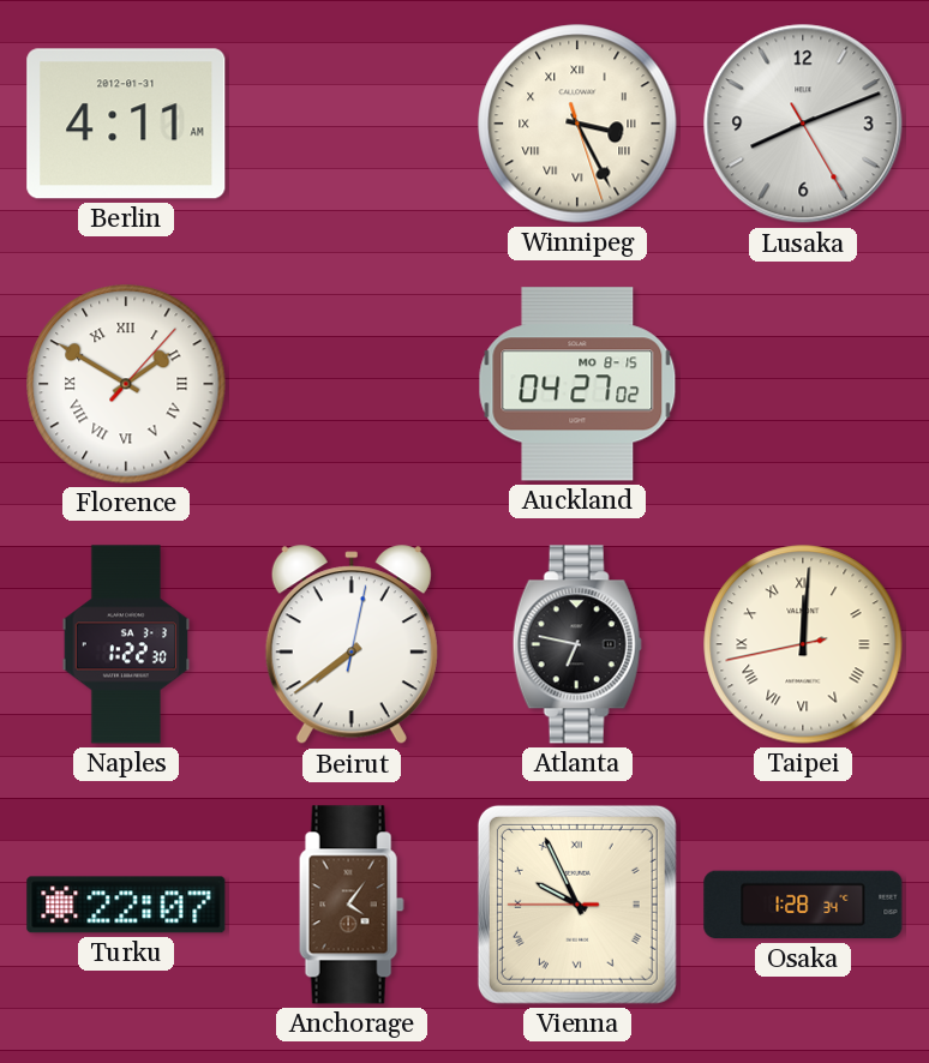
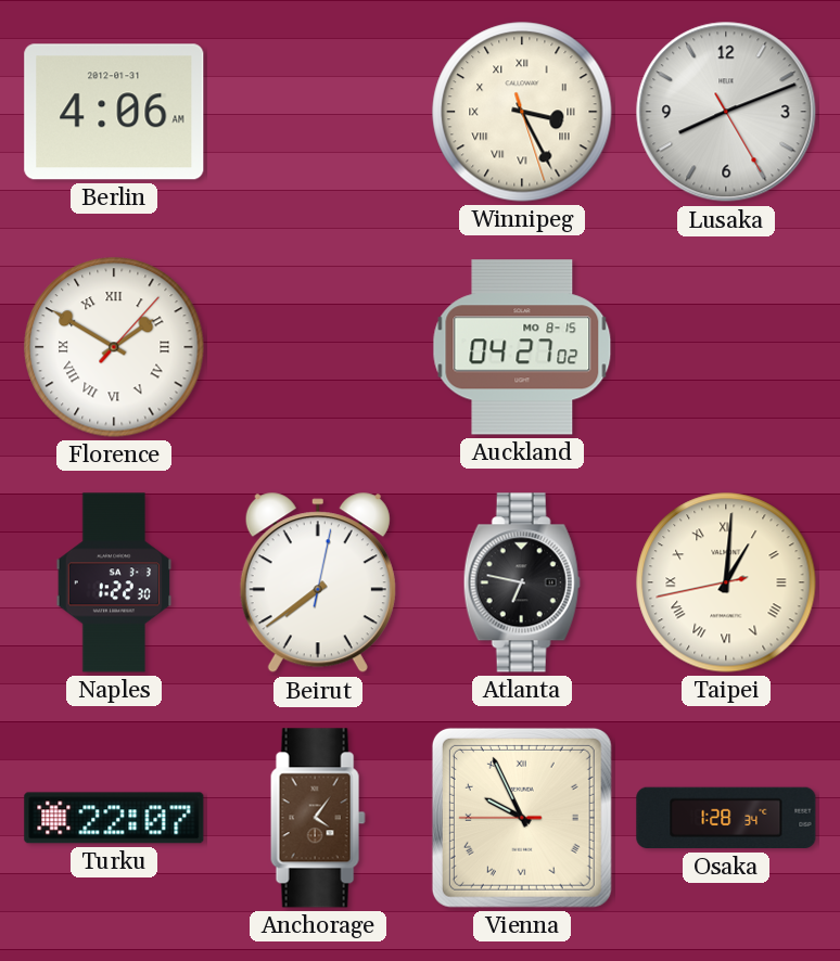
Berlin: 4:11 -> 4:06 (114, 112)
Taipei: 12:00 -> 1:00 (726, 582)
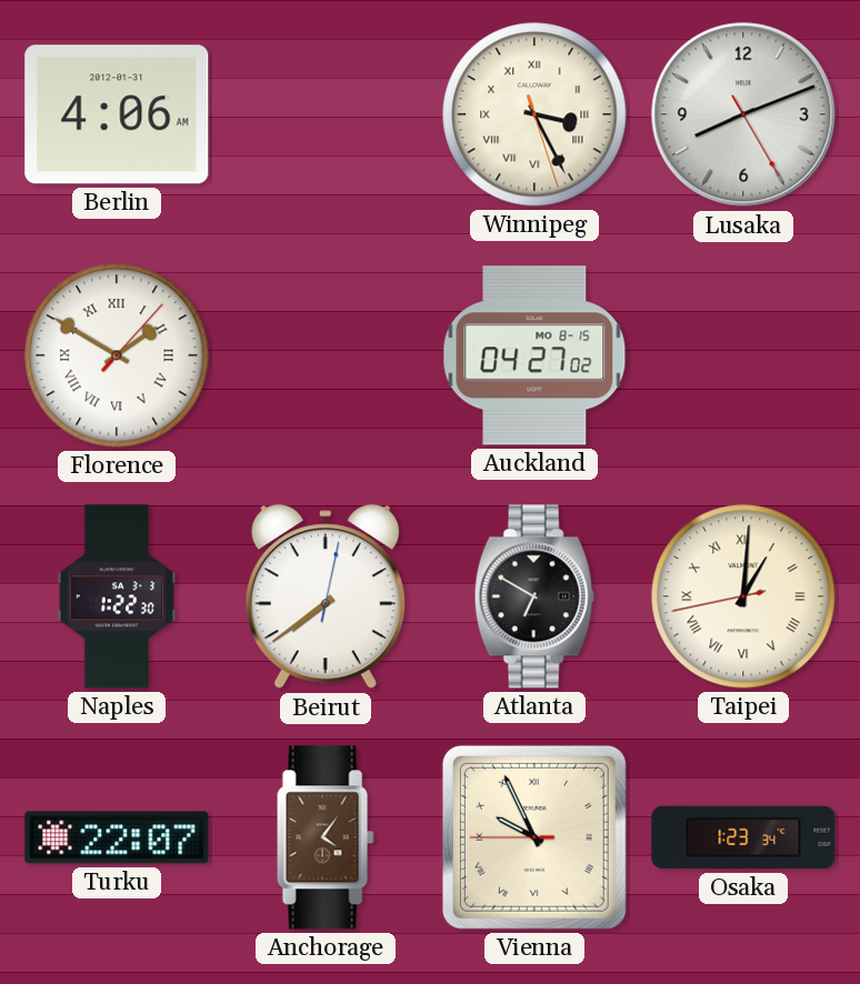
Atlanta: 6:47 -> 6:50 (534, 596)
Osaka: 1:28 -> 1:23 (743, 837)
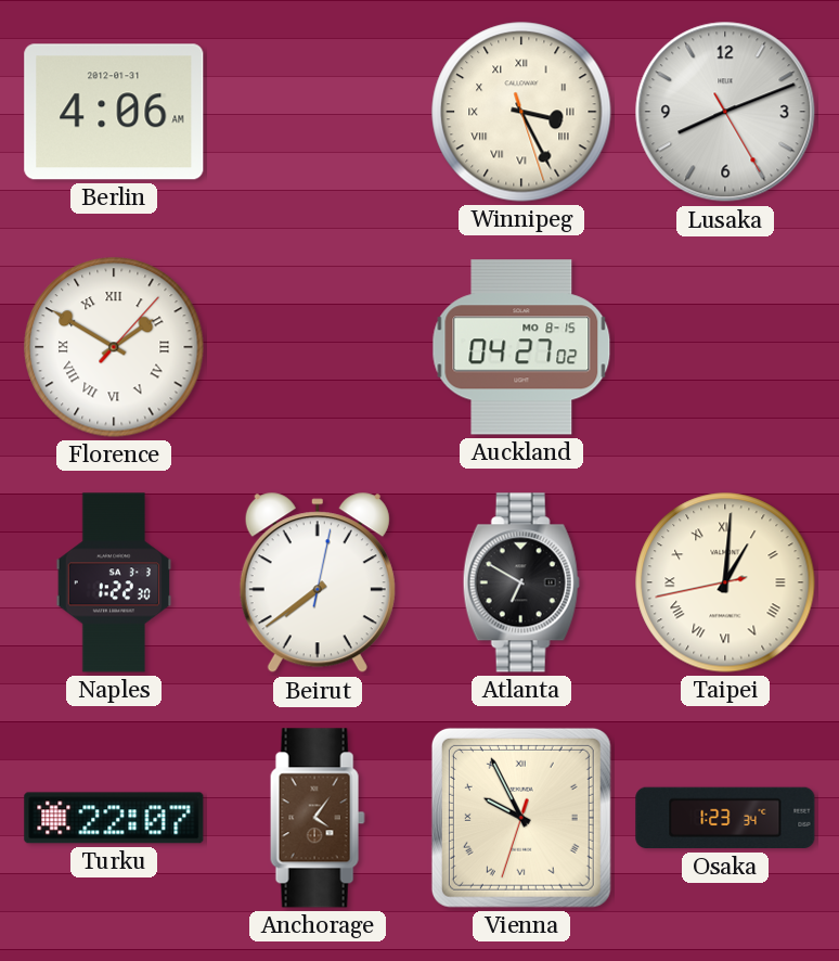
Vienna: 9:55:45 -> 9:55:33 (521, 818)
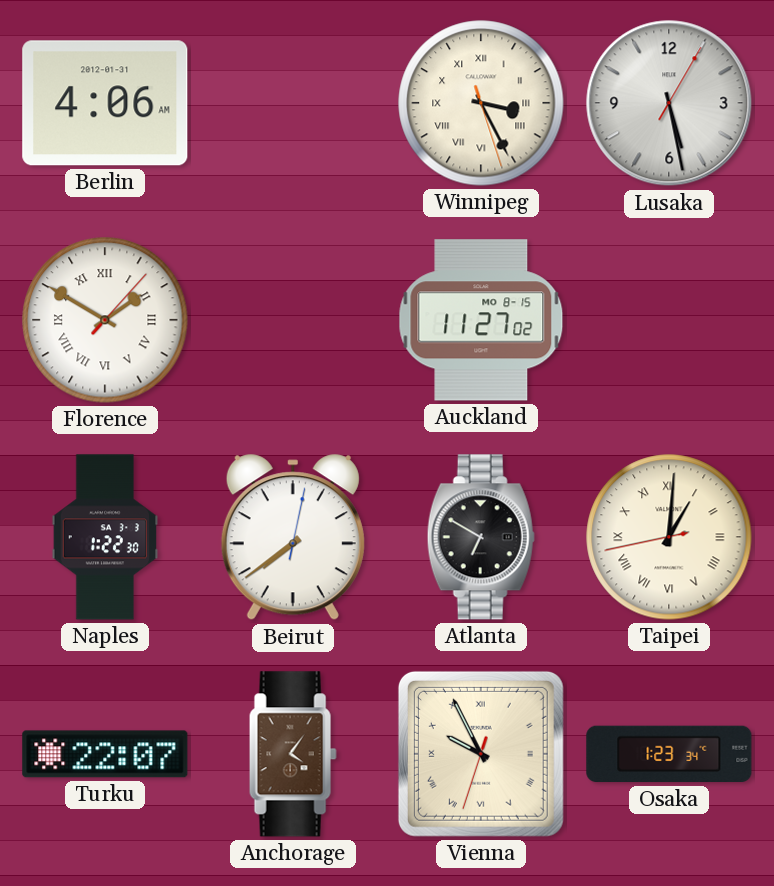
Lusaka: 8:11 -> 5:28 (669, 103)
Auckland: 04:27 -> 11:27 (481, 320)
